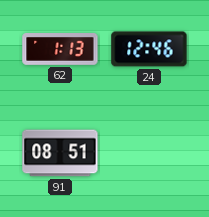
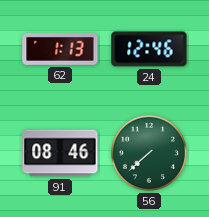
91: 08:51 -> 08:46 (60, 153)
56: none -> 7:38 (149, 153)
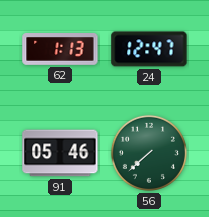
24: 12:46 -> 12:47 (149, 49)
91: 08:46 -> 05:46 (60, 153)
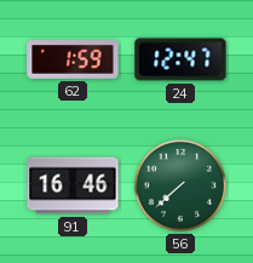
62: 1:13 -> 1:59 (73, 61)
91: 05:46 -> 16:46 (73, 185)
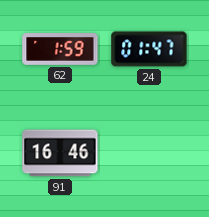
24: 12:47 -> 01:47 (149, 49)
56: 7:38 -> none (180, 185)
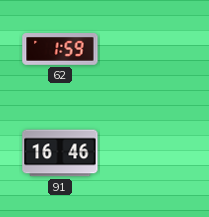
24: 01:47 -> none (149, 49)
